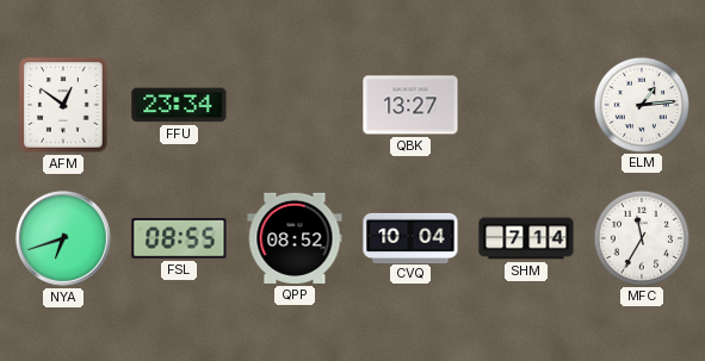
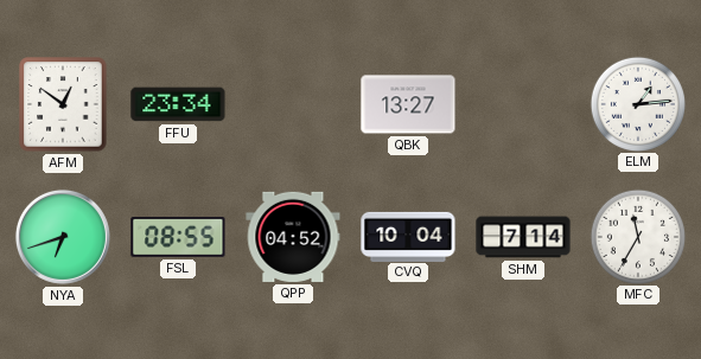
QPP: 08:52 -> 04:52 (293, 237)
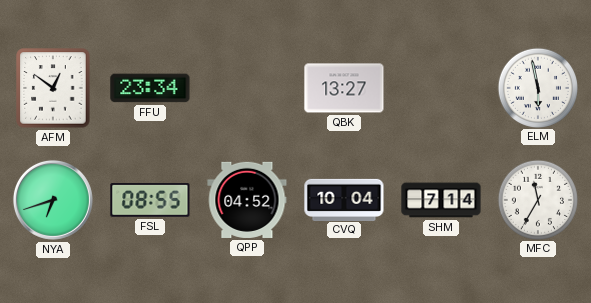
ELM: 1:14 -> 5:58 (537, 87)
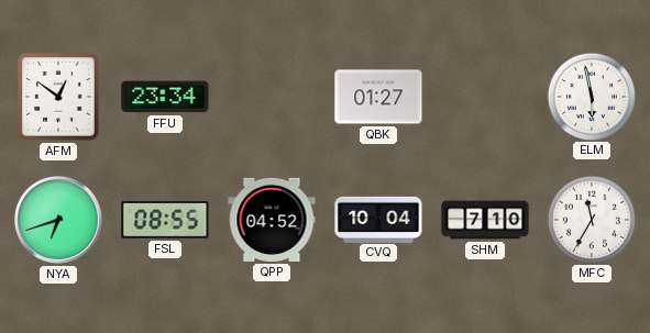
QBK: 13:27 -> 01:27 (378, 97)
SHM: 7:14 -> 7:10 (485, 220)
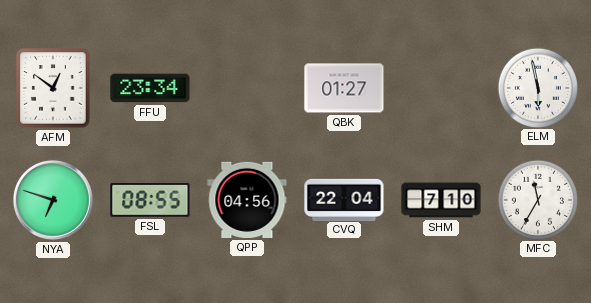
NYA: 6:42 -> 6:48 (53, 200)
QPP: 04:52 -> 04:56 (247, 200)
CVQ: 10:04 -> 22:04 (344, 199)
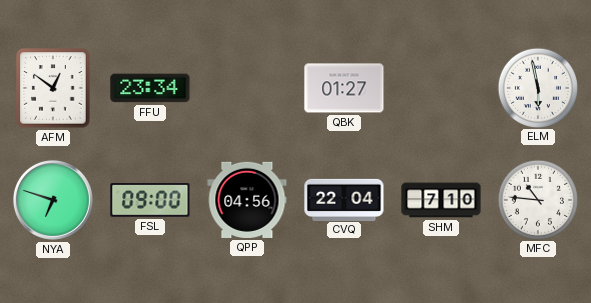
FSL: 08:55 -> 09:00 (150, 201)
MFC: 11:35 -> 10:46 (537, 199)
